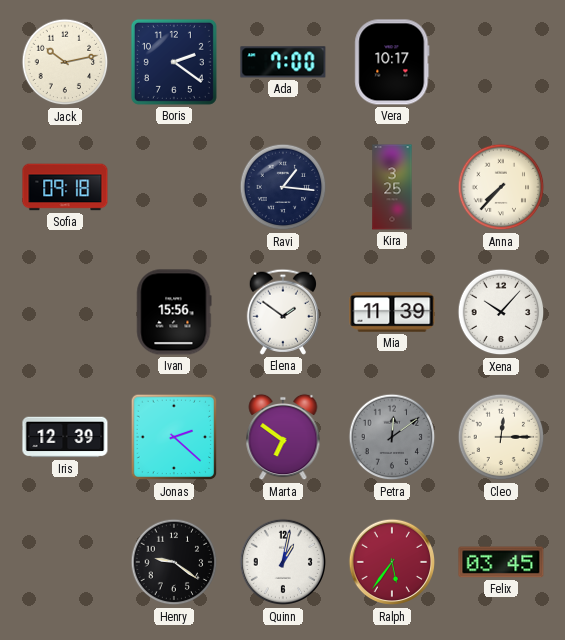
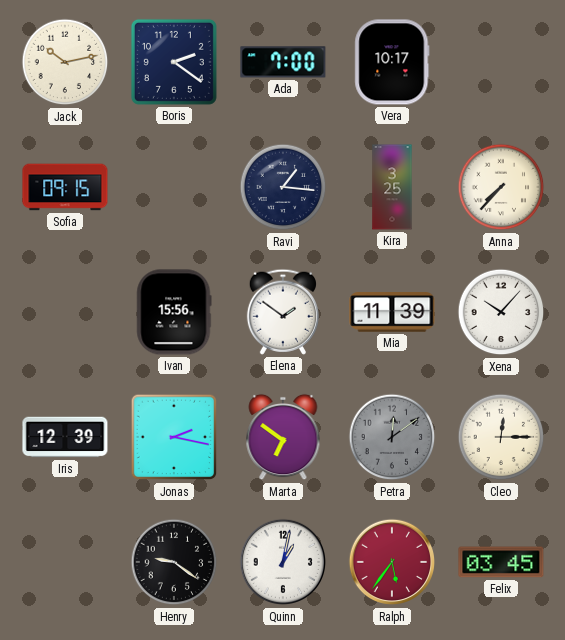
Sofia: 09:18 -> 09:15 (65, 187)
Jonas: 2:22 -> 2:17 (174, 437)
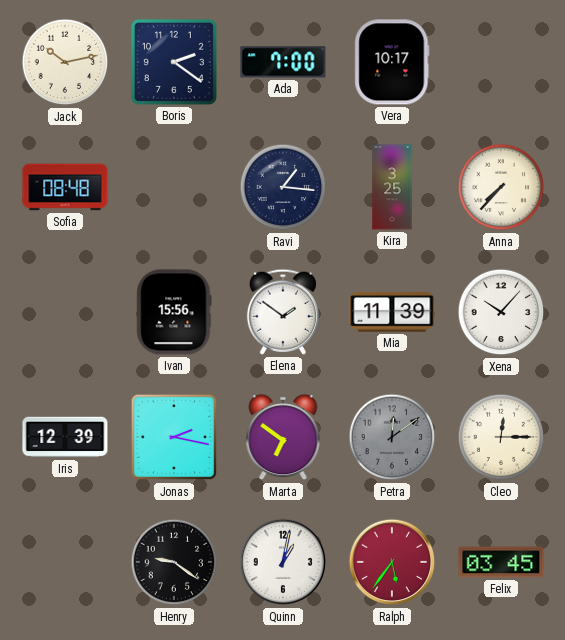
Sofia: 09:15 -> 08:48 (65, 187)
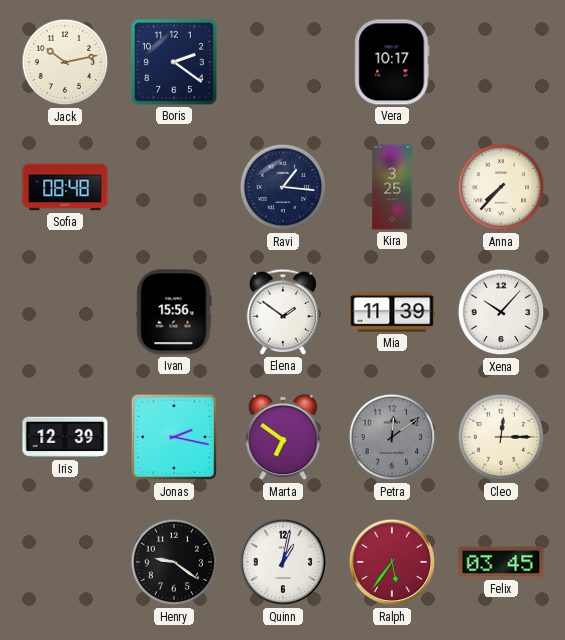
Ada: 7:00 -> none (283, 62)
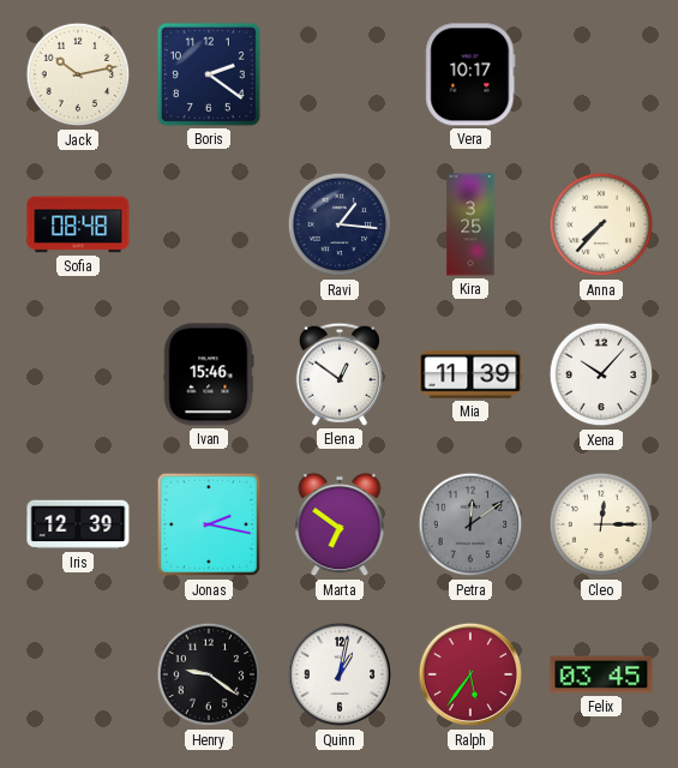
Ivan: 15:56 -> 15:46 (209, 374)
Elena: 1:51 -> 12:51 (338, 374)
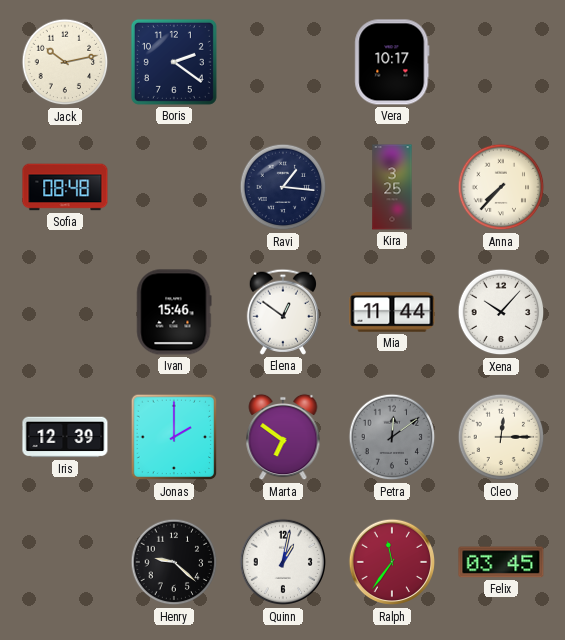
Mia: 11:39 -> 11:44 (392, 312)
Jonas: 2:17 -> 2:00 (174, 437)
Henry: 9:21 -> 9:22 (174, 562)
Ralph: 5:36 -> 11:36 (392, 562)
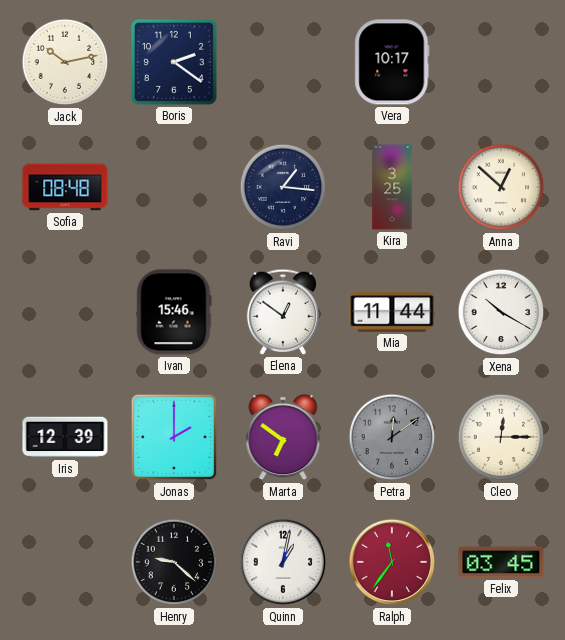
Anna: 7:37 -> 12:52 (501, 187)
Xena: 10:07 -> 10:20 (501, 312)
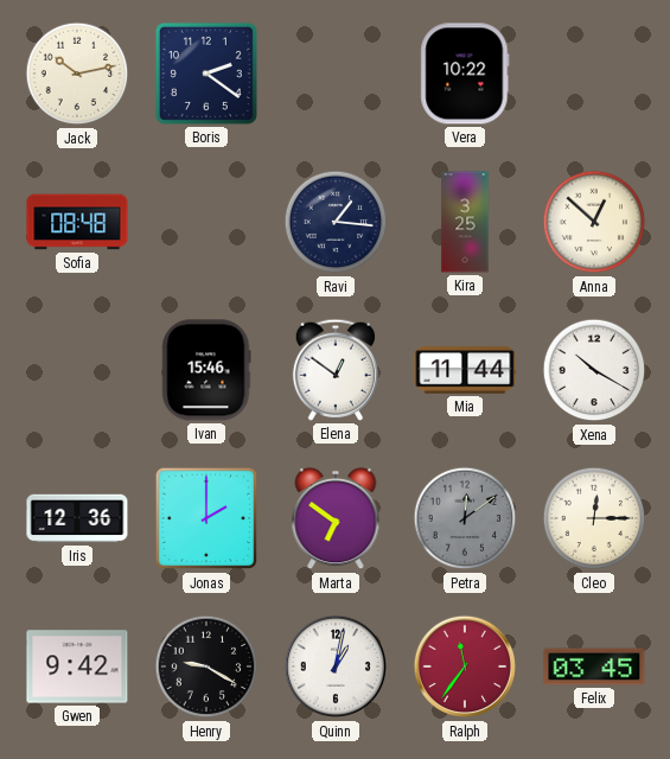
Vera: 10:17 -> 10:22 (465, 74)
Iris: 12:39 -> 12:36 (77, 518)
Gwen: none -> 9:42 (77, 666)
Henry: 9:22 -> 9:20 (206, 666)
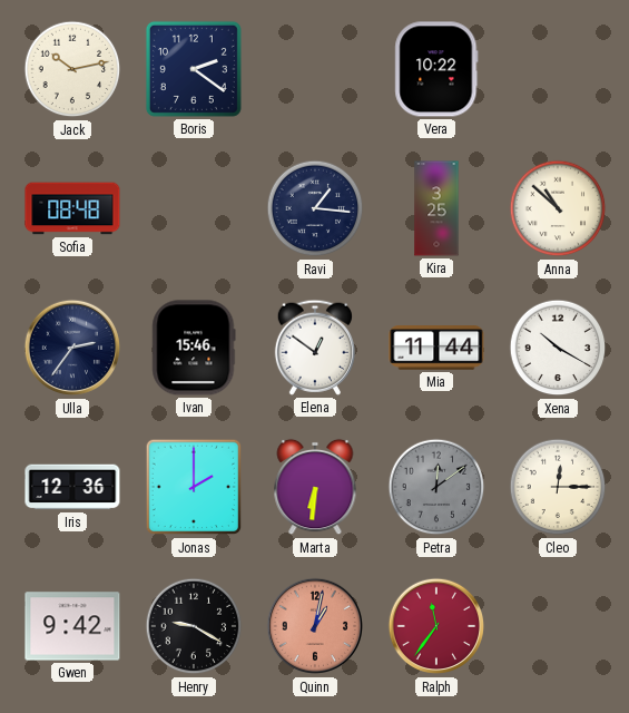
Anna: 12:52 -> 10:52 (558, 208)
Ulla: none -> 2:36 (72, 348)
Marta: 6:51 -> 6:31 (315, 487)
Quinn dial: white -> salmon (315, 626)
Felix: 03:45 -> none (594, 666)
